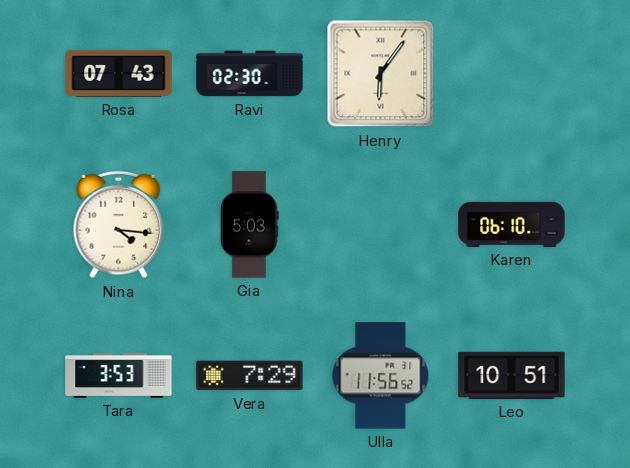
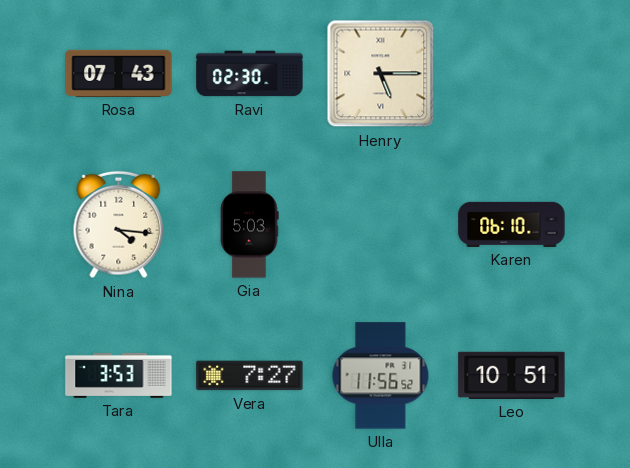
Henry: 6:06 -> 5:15 (381, 74)
Vera: 7:29 -> 7:27 (250, 376)
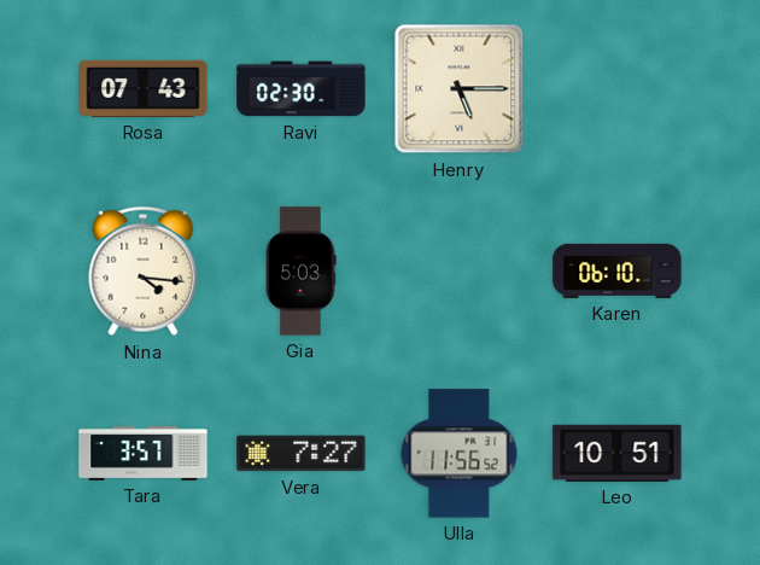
Tara: 3:53 -> 3:57 (144, 453)
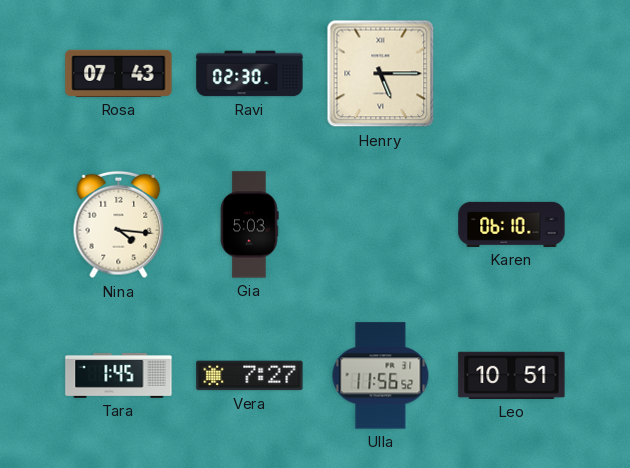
Tara: 3:57 -> 1:45 (119, 375)
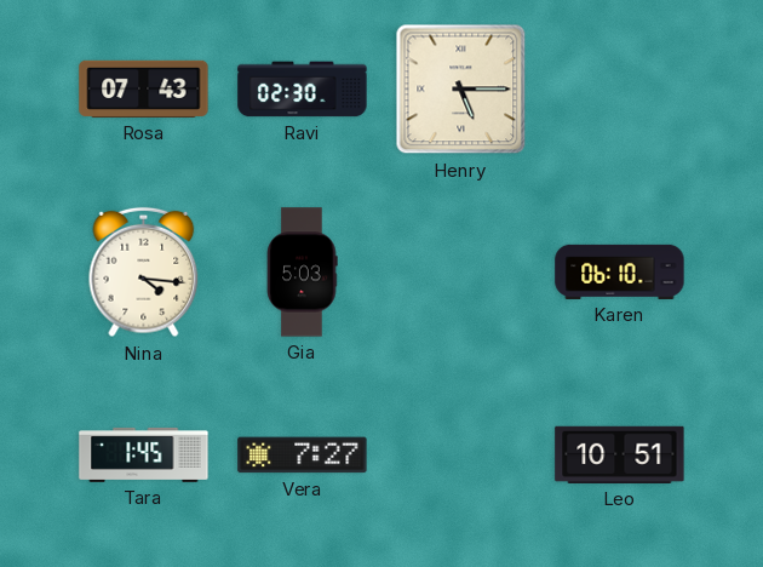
Ulla: 11:56 -> none (381, 376)
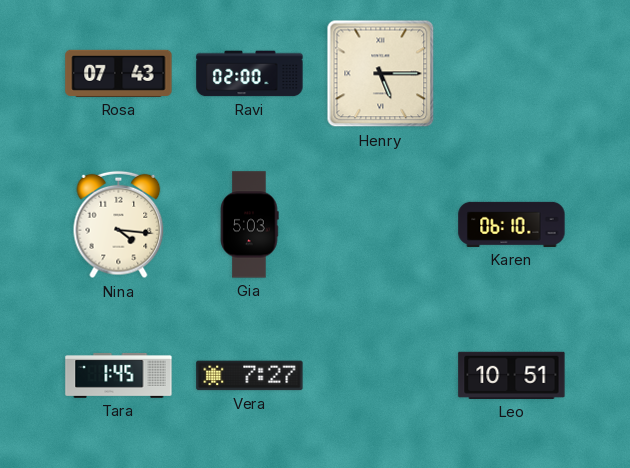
Ravi: 02:30 -> 02:00 (250, 74)
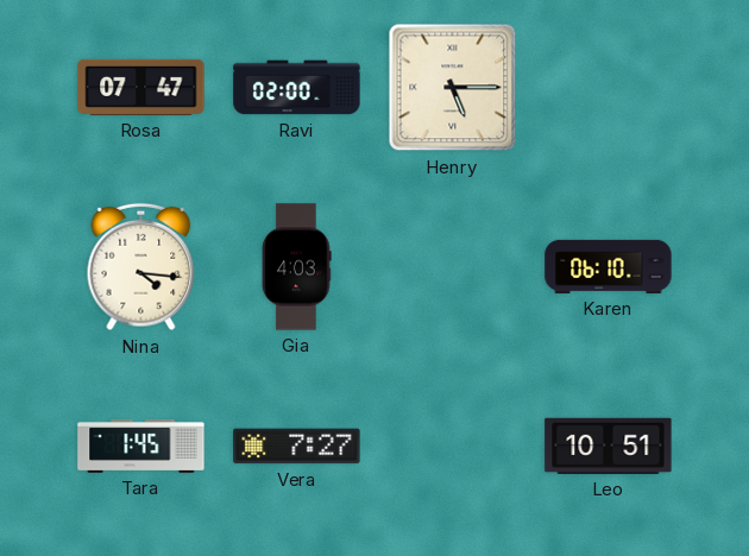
Rosa: 07:43 -> 07:47 (141, 87)
Gia: 5:03 -> 4:03 (296, 267)
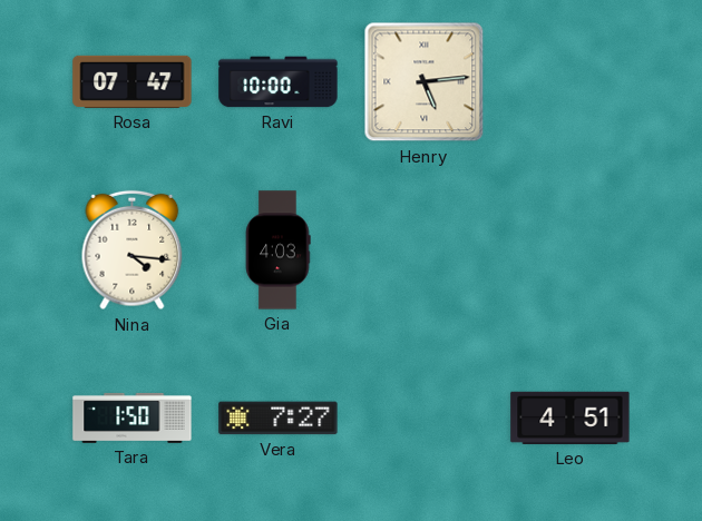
Ravi: 02:00 -> 10:00 (279, 82)
Henry: 5:15 -> 5:14 (425, 82)
Karen: 06:10 -> none (609, 266)
Tara: 1:45 -> 1:50 (133, 417)
Leo: 10:51 -> 4:51 (571, 417)
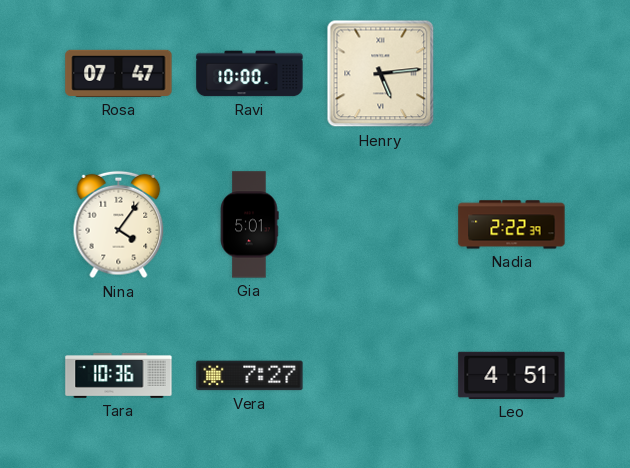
Nina: 4:16 -> 4:06 (119, 225)
Gia: 4:03 -> 5:01 (249, 225)
Nadia: none -> 2:22 (512, 225)
Tara: 1:50 -> 10:36 (119, 375)
